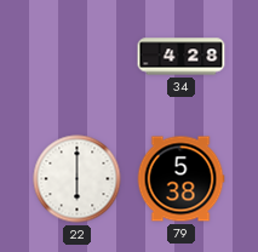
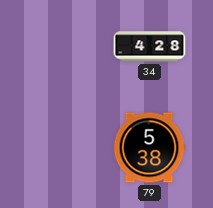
22: 6:00 -> none (78, 179)
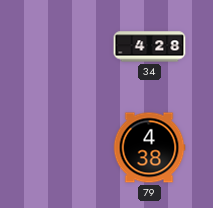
79: 5:38 -> 4:38 (149, 148)
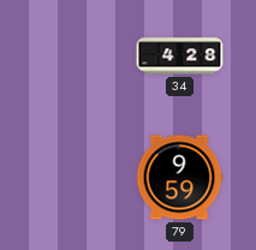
79: 4:38 -> 9:59 (179, 178)
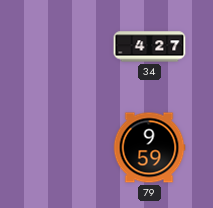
34: 4:28 -> 4:27 (150, 47)
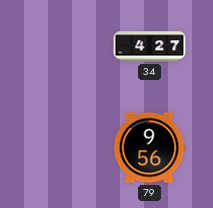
79: 9:59 -> 9:56 (149, 148)
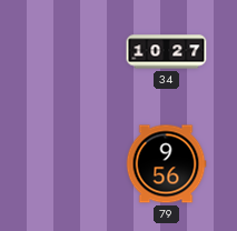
34: 4:27 -> 10:27 (167, 52)
